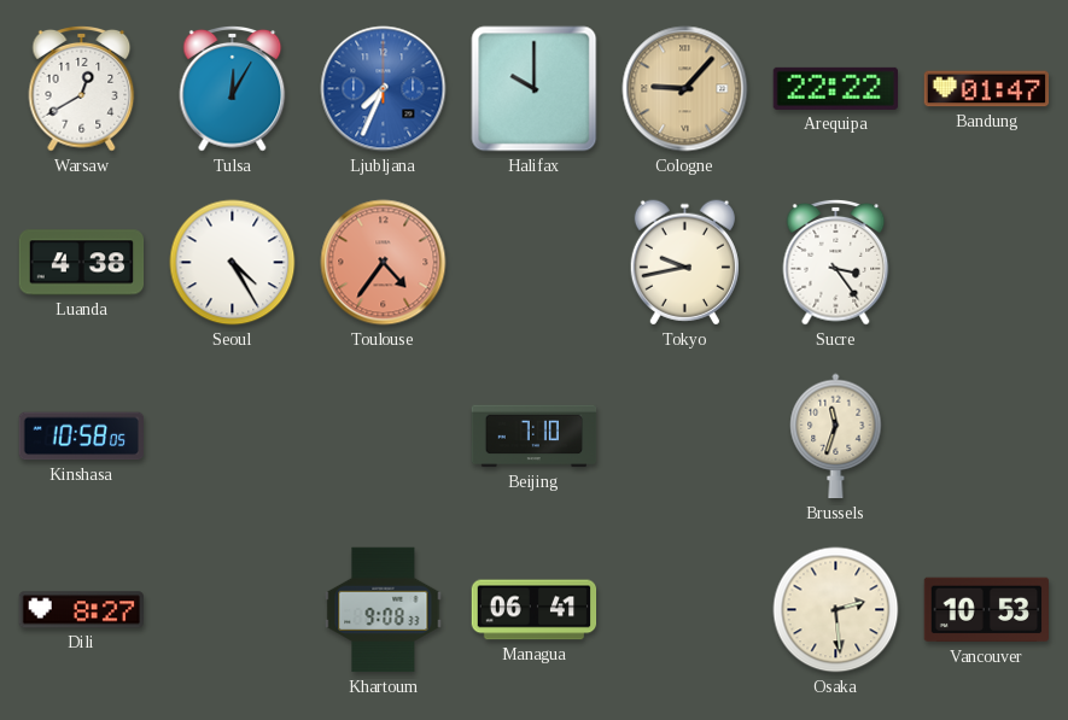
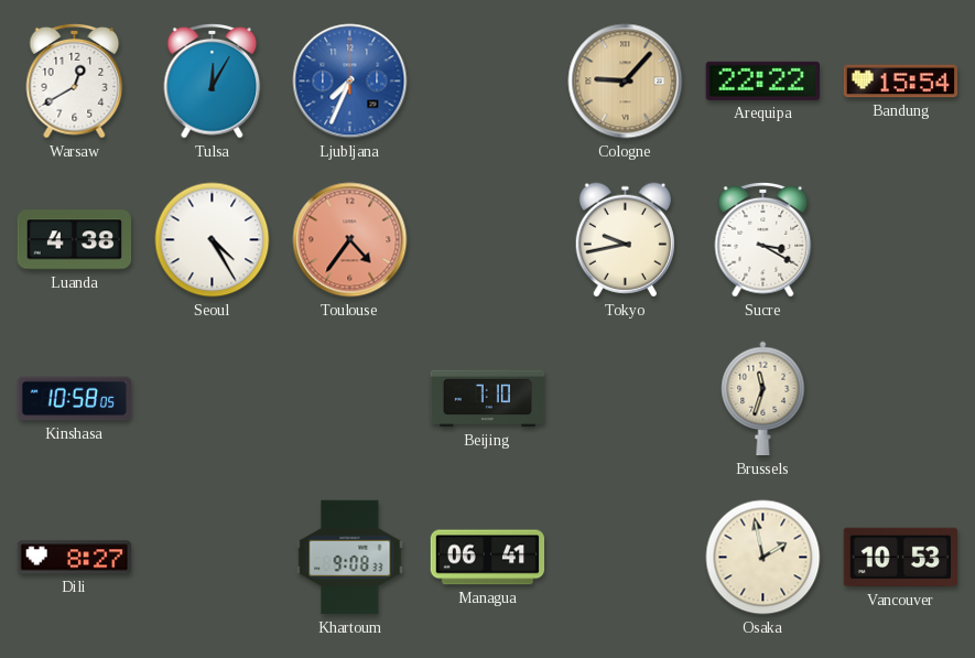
Halifax: 10:00 -> none (535, 89)
Bandung: 01:47 -> 15:54 (901, 82)
Sucre: 3:24 -> 3:20 (763, 240)
Osaka: 2:29 -> 1:58 (763, 558)
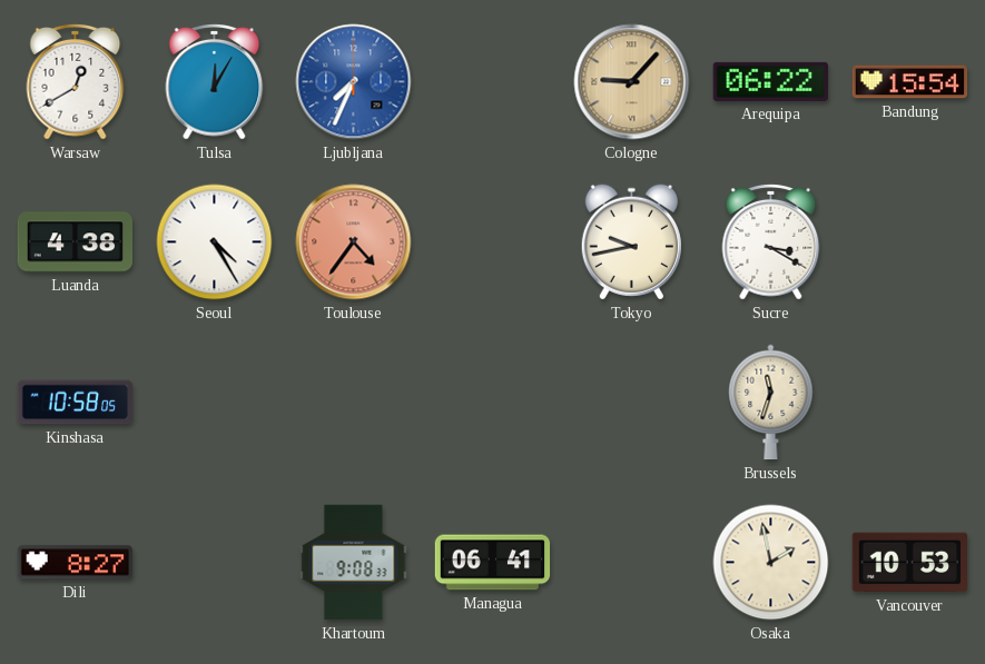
Arequipa: 22:22 -> 06:22 (770, 81)
Beijing: 7:10 -> none (488, 399)
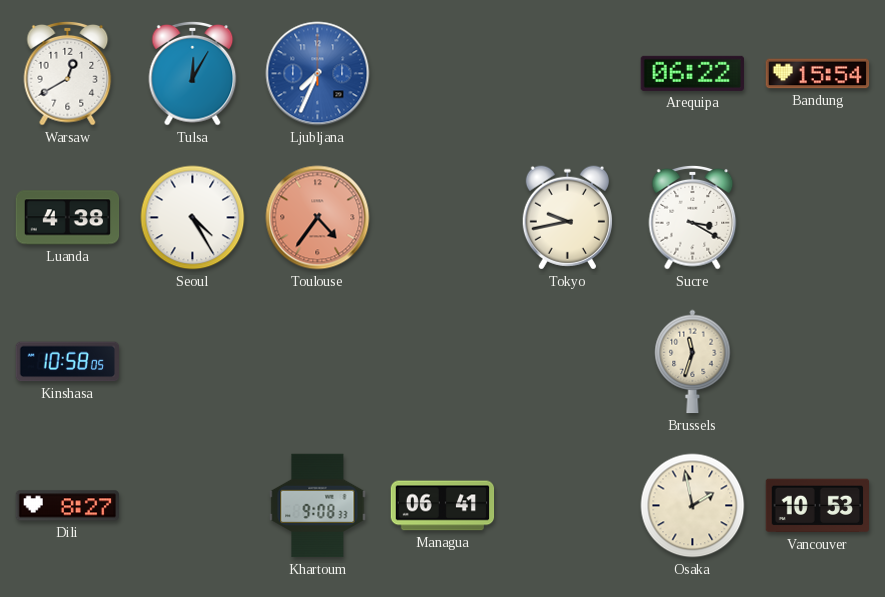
Cologne: 9:07 -> none (632, 82)
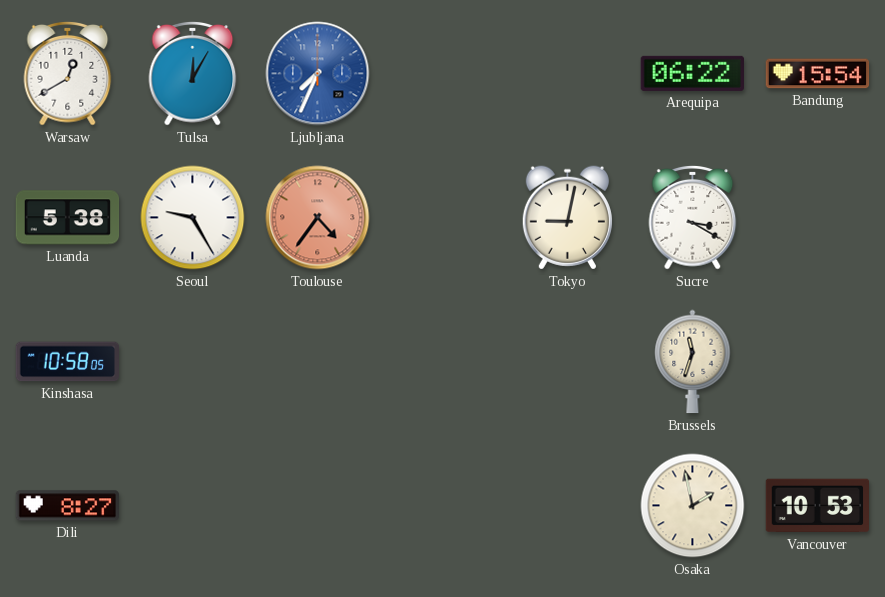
Luanda: 4:38 -> 5:38 (68, 218)
Seoul: 4:25 -> 9:25 (193, 218)
Tokyo: 9:43 -> 9:02 (567, 218)
Khartoum: 9:08 -> none (318, 506)
Managua: 06:41 -> none (443, 506)
